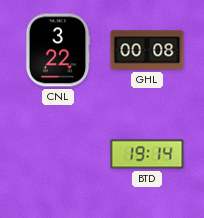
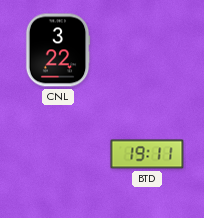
GHL: 00:08 -> none (147, 50)
BTD: 19:14 -> 19:11 (147, 154)
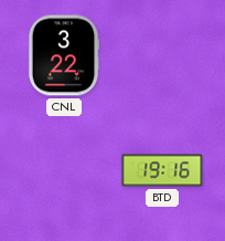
BTD: 19:11 -> 19:16 (162, 170)
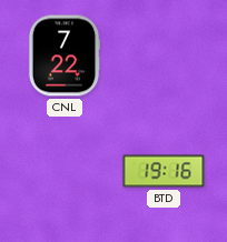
CNL: 3:22 -> 7:22 (65, 56)
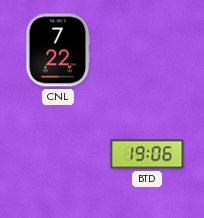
BTD: 19:16 -> 19:06 (147, 154)
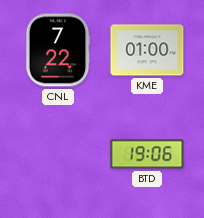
KME: none -> 01:00 (147, 50)
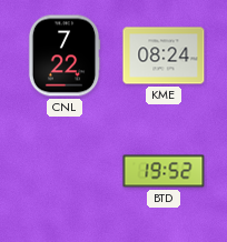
KME: 01:00 -> 08:24 (164, 56)
BTD: 19:06 -> 19:52 (164, 171)
